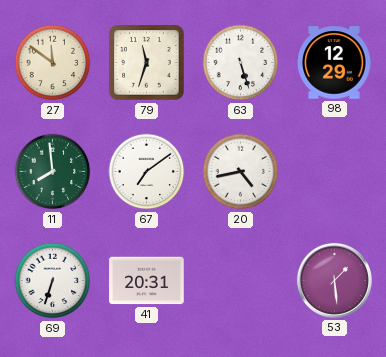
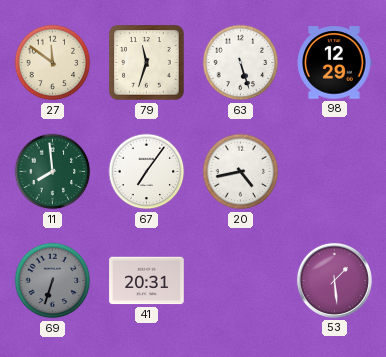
67: 7:09 -> 7:06 (147, 172)
69 dial: white -> grey (53, 281)
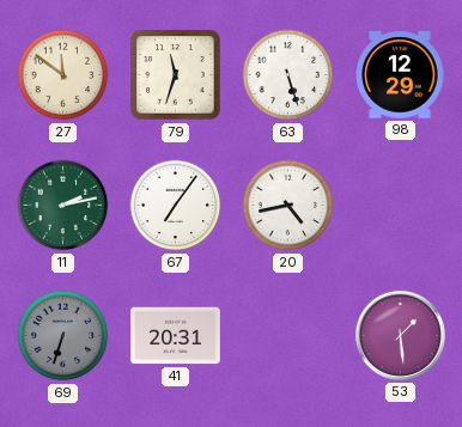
11: 7:59 -> 2:13 (63, 206)
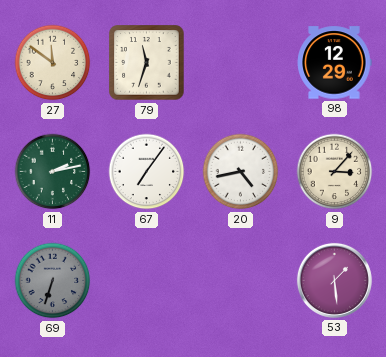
63: 5:27 -> none (288, 75)
9: none -> 3:07 (335, 172)
41: 20:31 -> none (176, 336)
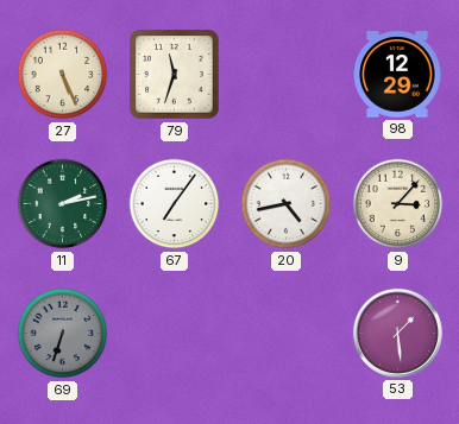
27: 11:51 -> 5:26 (63, 75)
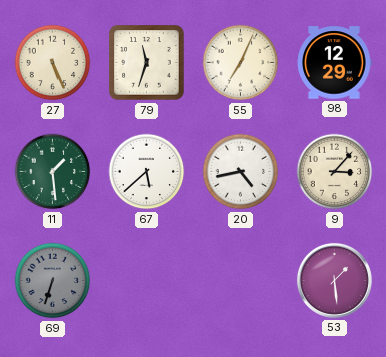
55: none -> 7:04 (241, 63)
11: 2:13 -> 1:29 (53, 172)
67: 7:06 -> 5:38 (147, 172)
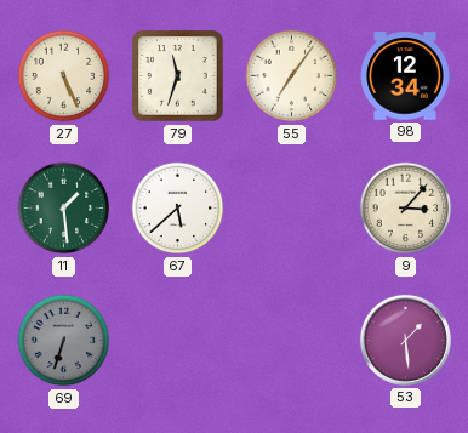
55: 7:04 -> 7:06 (292, 76)
98: 12:29 -> 12:34 (405, 76)
20: 4:43 -> none (241, 172)
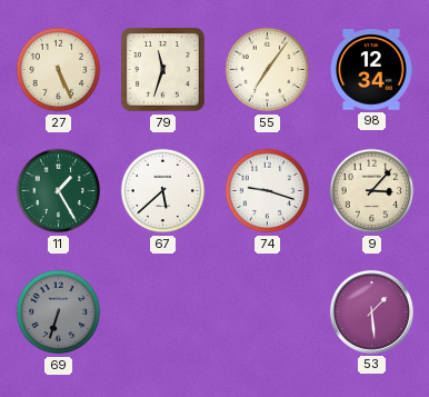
11: 1:29 -> 1:25 (59, 191)
74: none -> 9:18 (268, 191)
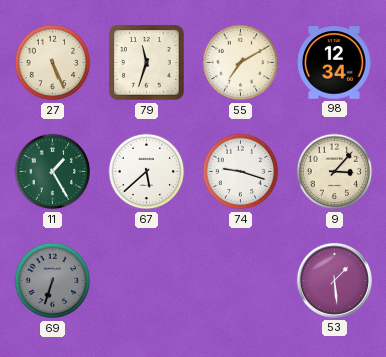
55: 7:06 -> 7:10 (241, 63)
